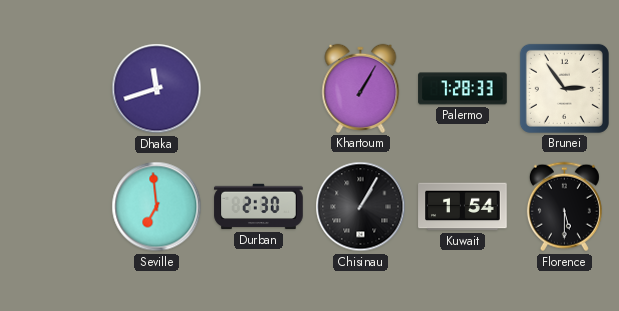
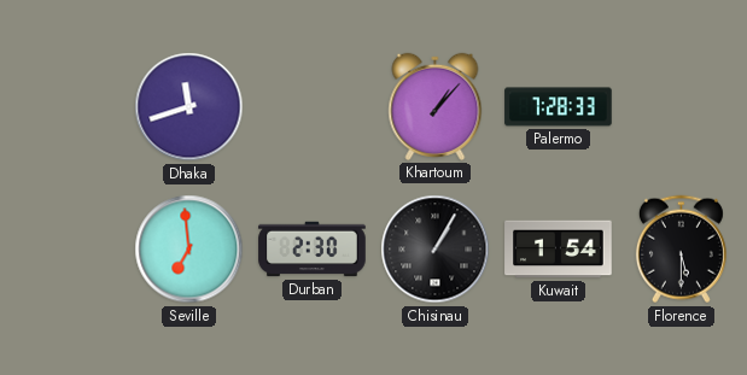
Khartoum: 1:05 -> 1:07 (436, 106)
Brunei: 2:54 -> none (564, 88)
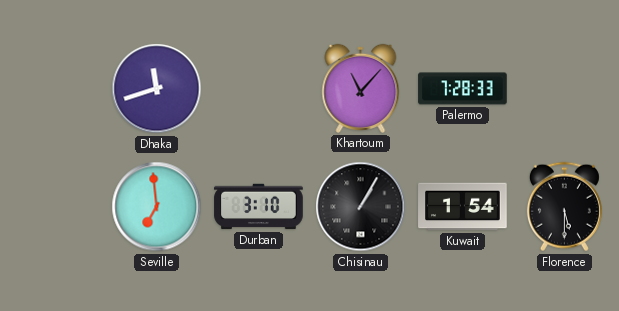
Khartoum: 1:07 -> 11:07 (361, 88)
Durban: 2:30 -> 3:10 (259, 207)
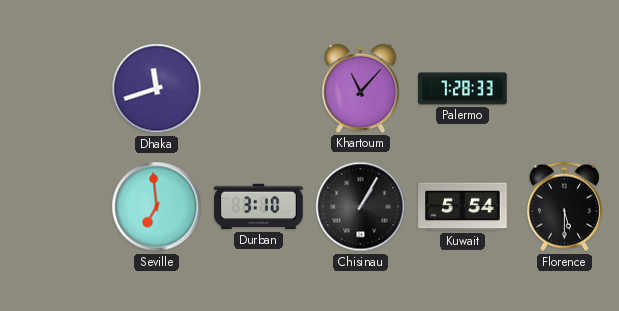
Kuwait: 1:54 -> 5:54 (463, 207)
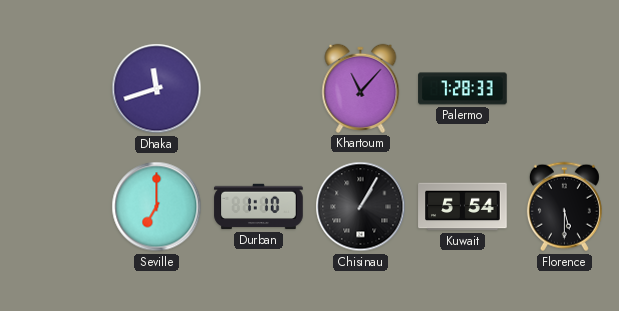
Seville: 6:59 -> 7:00 (157, 207)
Durban: 3:10 -> 1:10 (259, 207)
